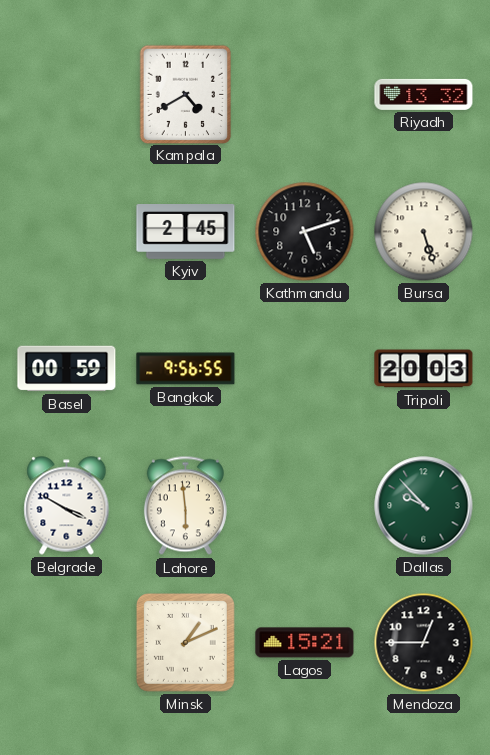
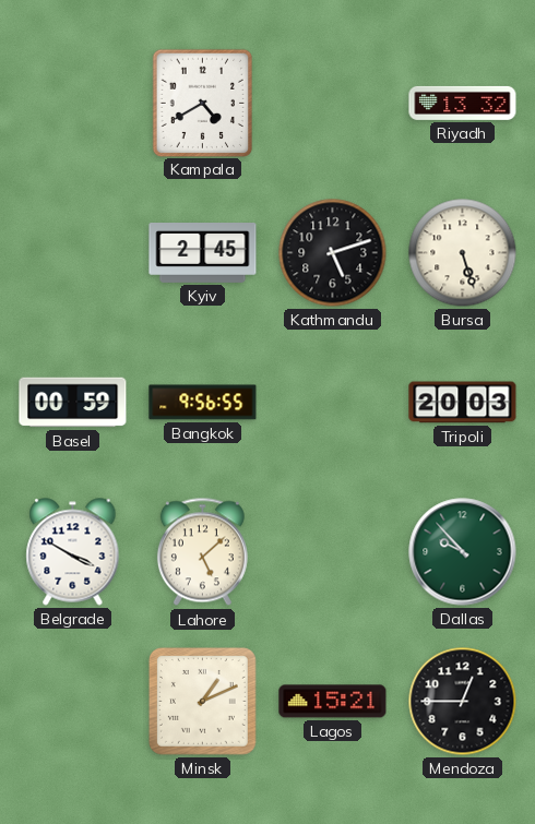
Lahore: 5:59 -> 5:08 (202, 552)
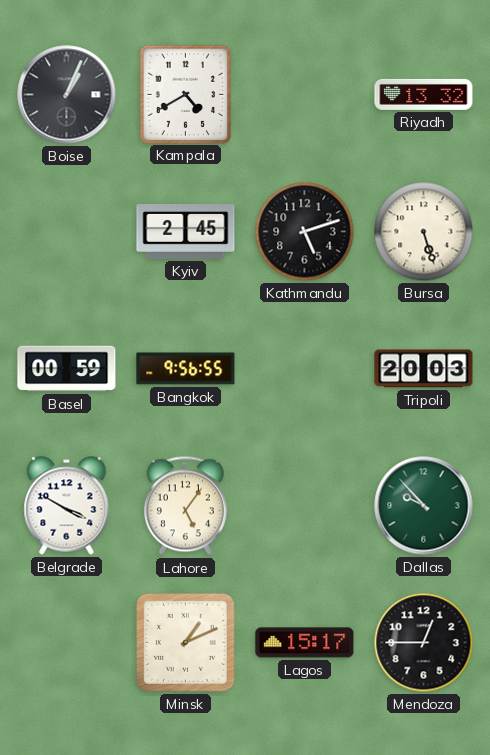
Boise: none -> 1:04 (67, 95)
Lahore: 5:08 -> 5:06 (185, 506)
Lagos: 15:21 -> 15:17 (305, 643)
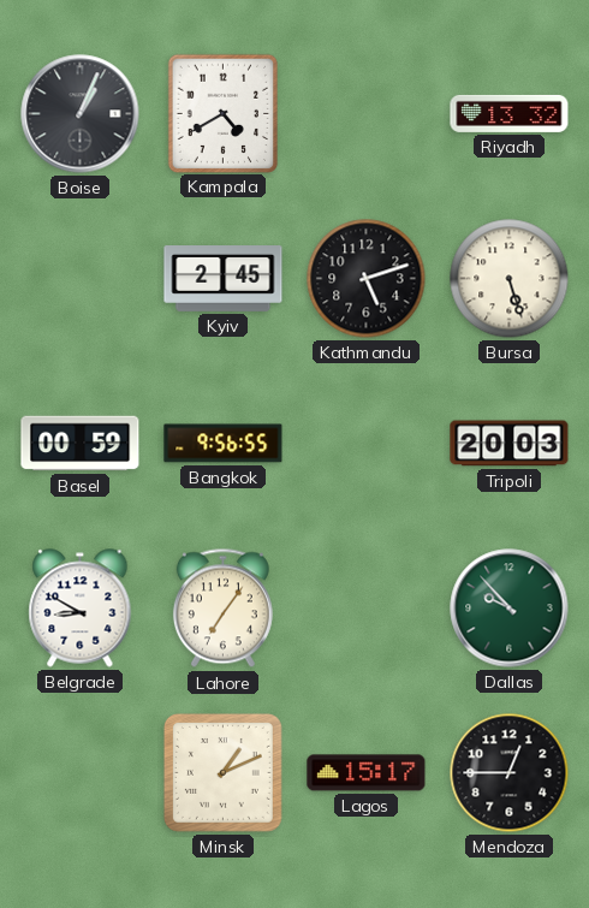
Belgrade: 3:50 -> 8:50 (81, 609)
Lahore: 5:06 -> 7:06 (222, 609)
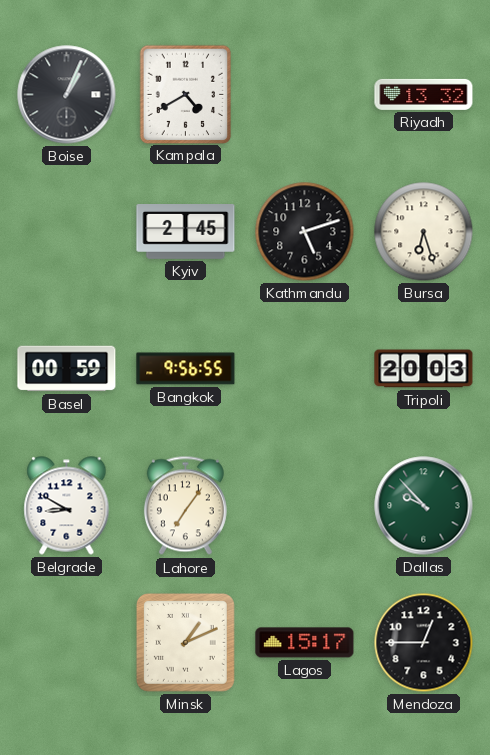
Bursa: 5:27 -> 6:27 (424, 232)
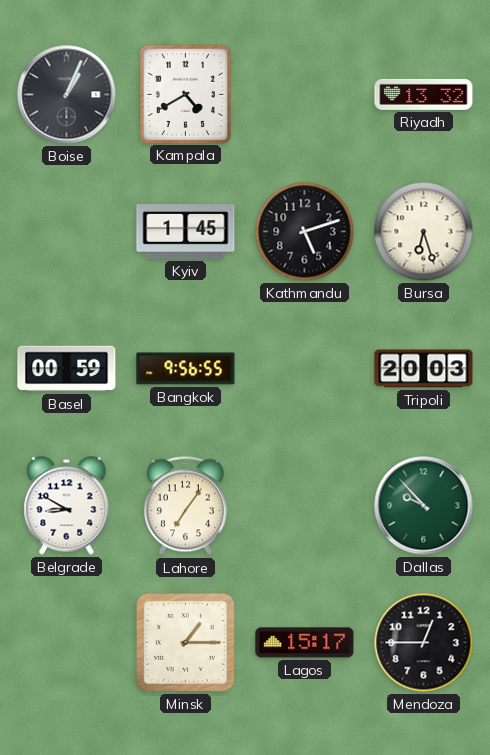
Kyiv: 2:45 -> 1:45 (186, 232)
Minsk: 1:11 -> 1:15 (185, 642)
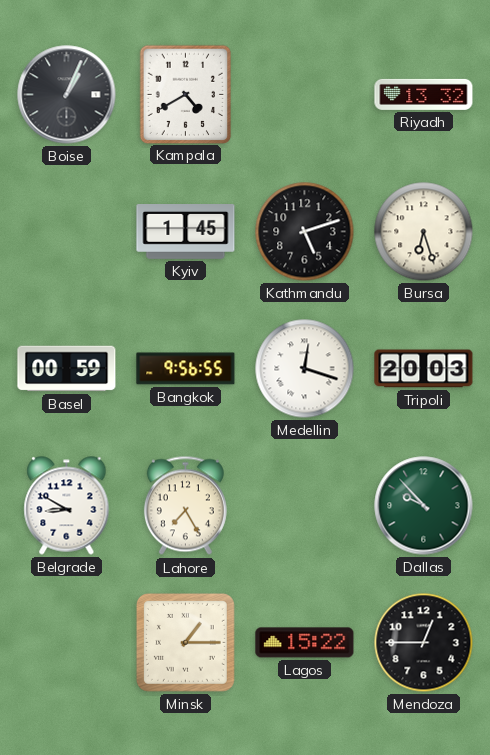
Medellin: none -> 12:18 (305, 369)
Lahore: 7:06 -> 7:25 (185, 506)
Lagos: 15:17 -> 15:22 (305, 643)
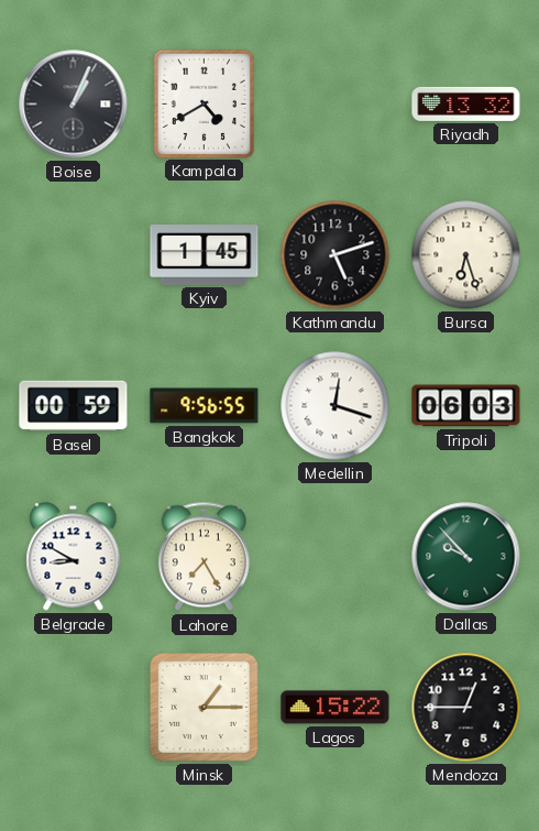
Tripoli: 20:03 -> 06:03 (466, 406)
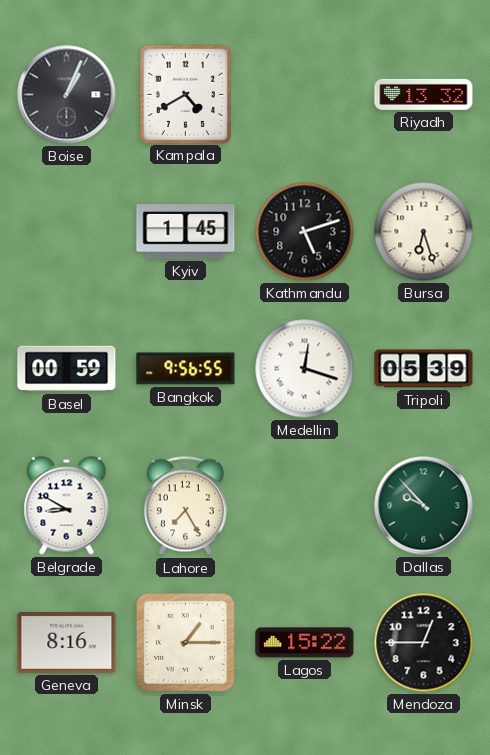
Tripoli: 06:03 -> 05:39 (424, 369)
Geneva: none -> 8:16 (67, 642)
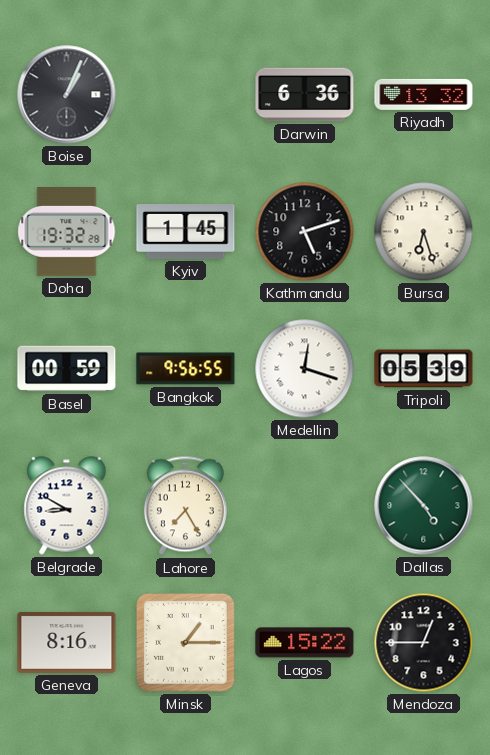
Kampala: 4:40 -> none (185, 94)
Darwin: none -> 6:36 (305, 95)
Doha: none -> 19:32 (67, 232)
Dallas: 9:53 -> 4:53 (424, 506)
